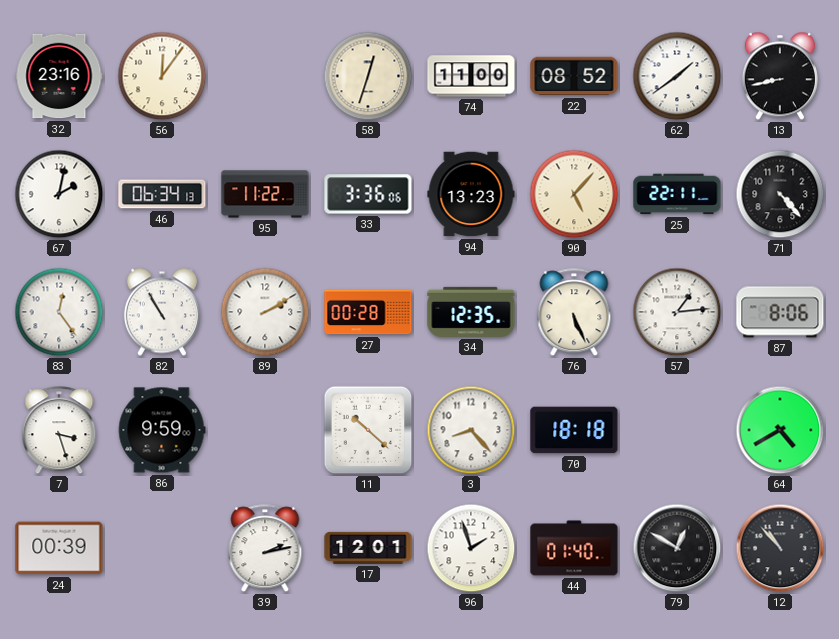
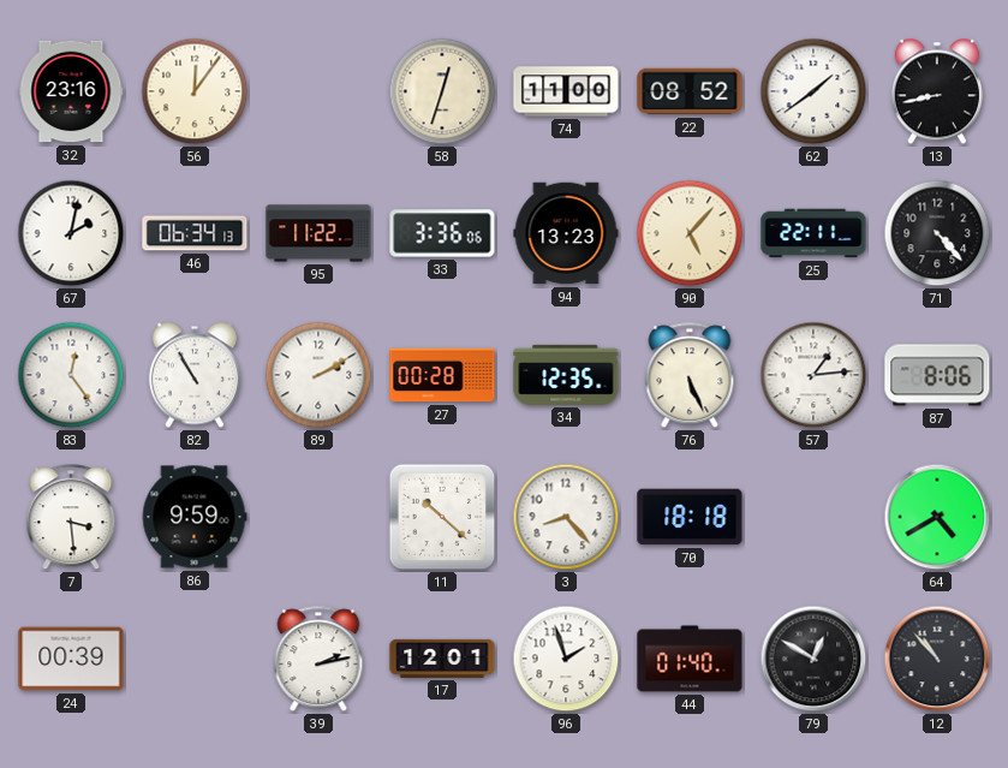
7: 3:27 -> 3:29 (71, 518)
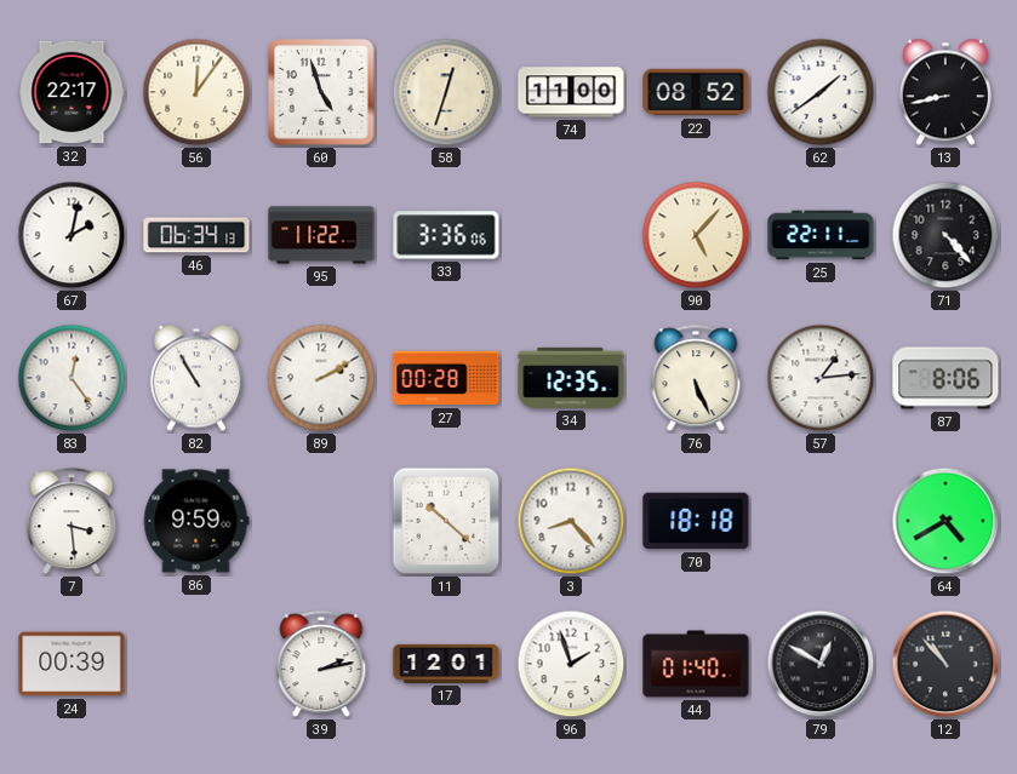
32: 23:16 -> 22:17 (72, 92)
60: none -> 4:57 (321, 92)
94: 13:23 -> none (566, 233)
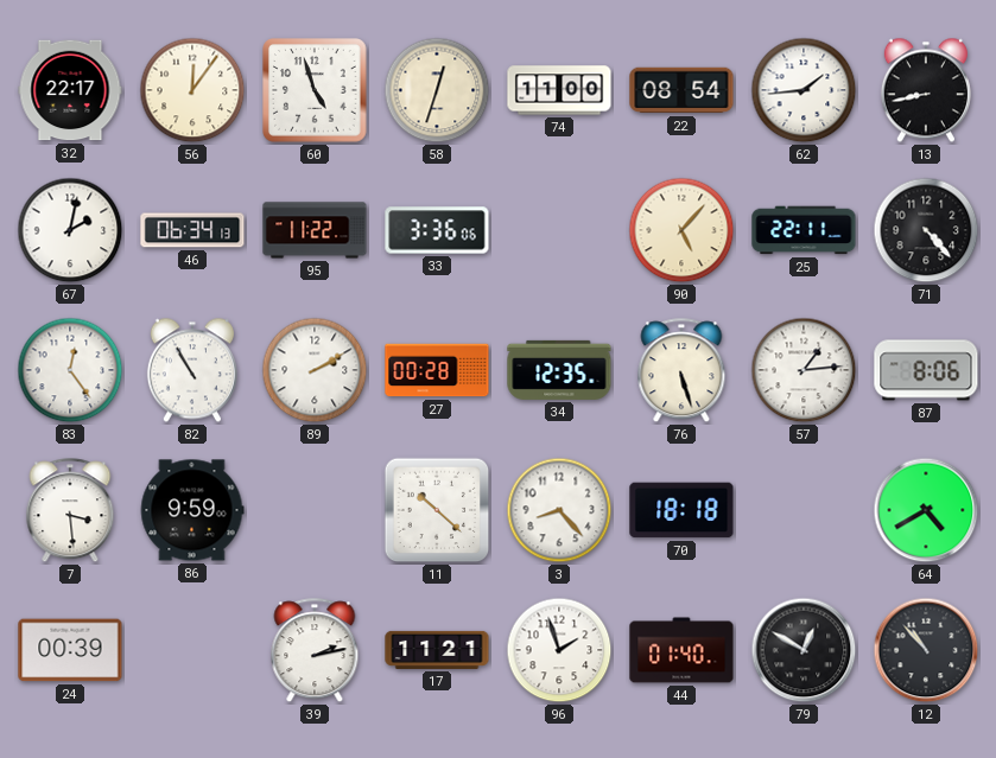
22: 08:52 -> 08:54 (681, 90)
62: 1:39 -> 1:44 (804, 90)
76: 5:26 -> 5:27 (681, 371)
17: 12:01 -> 11:21 (437, 650)
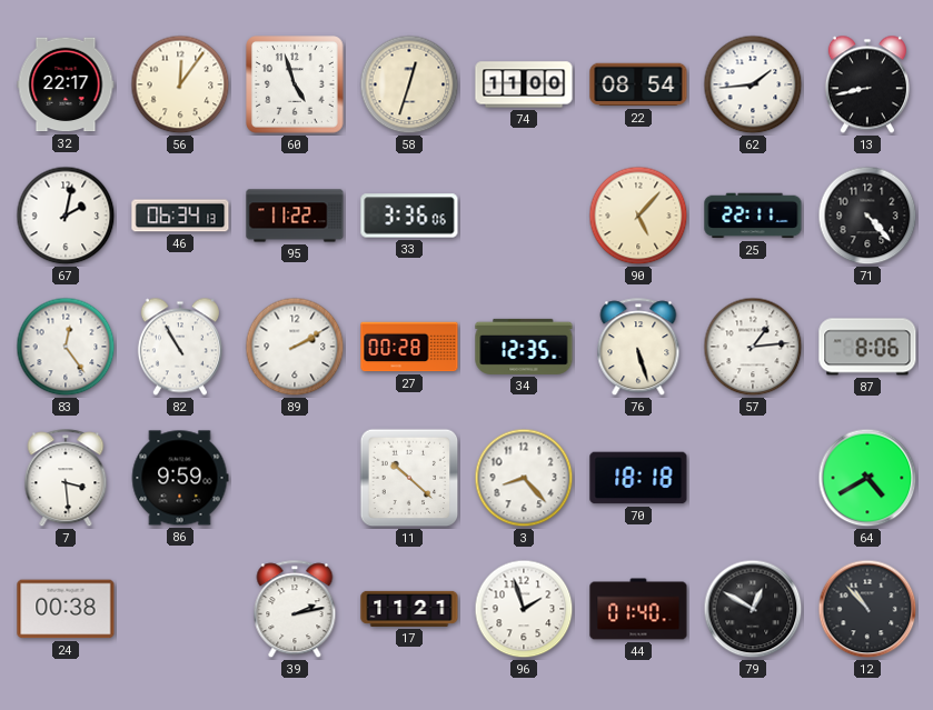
24: 00:39 -> 00:38 (66, 609)
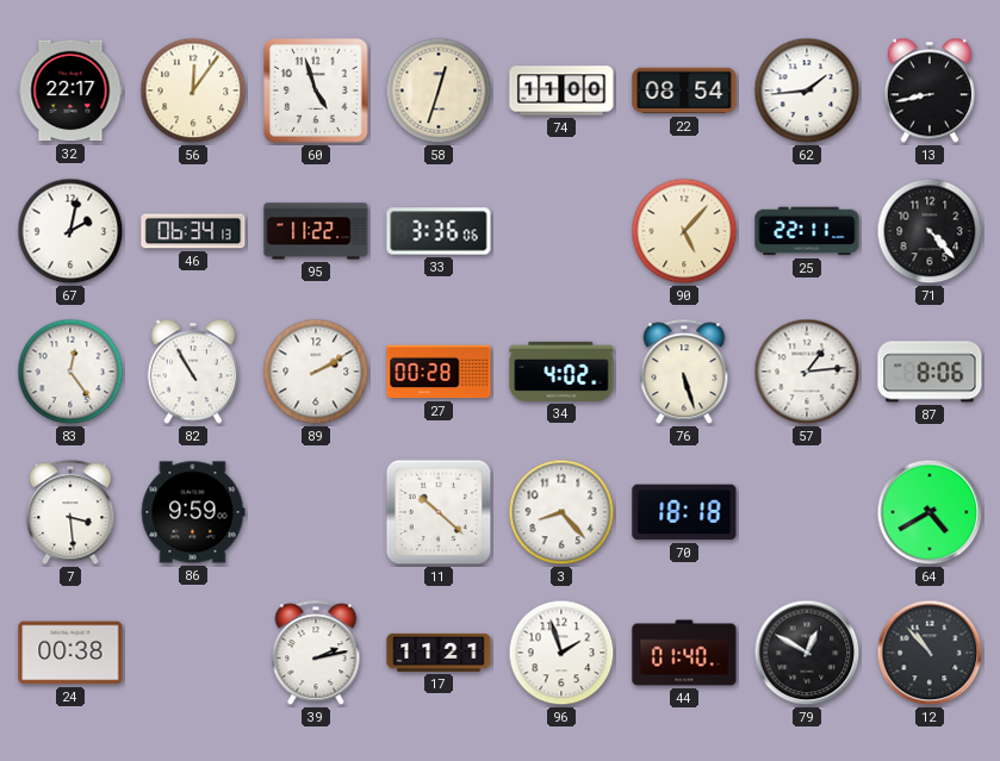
34: 12:35 -> 4:02 (561, 372)
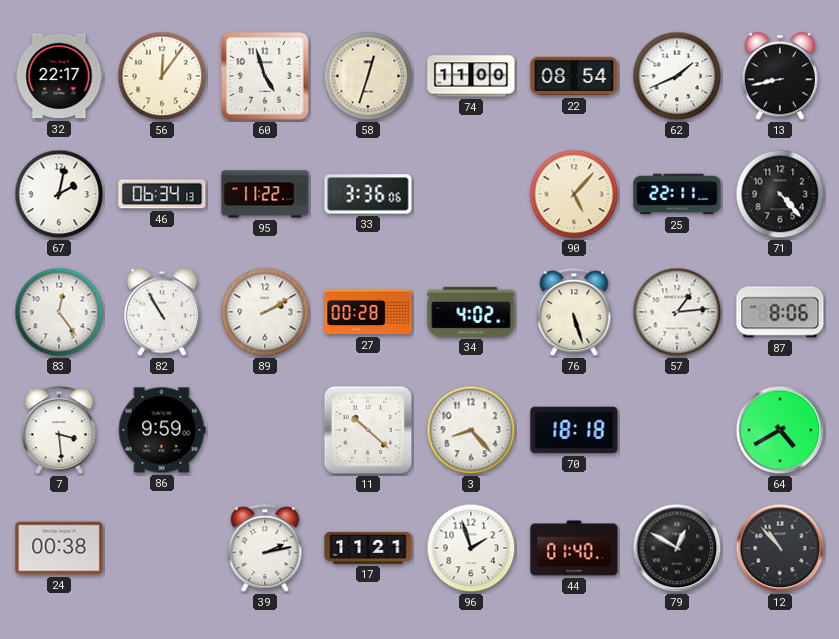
62: 1:44 -> 1:41 (677, 76)
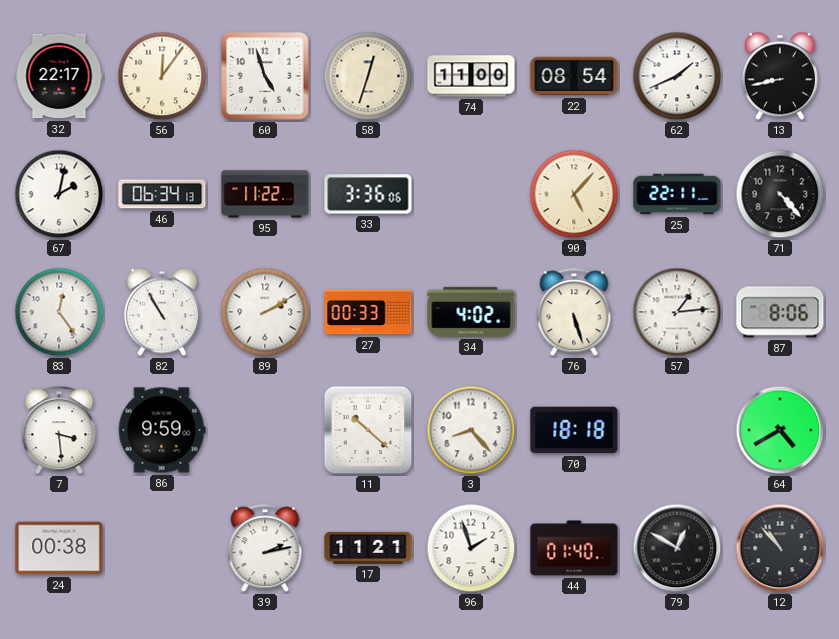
27: 00:28 -> 00:33 (368, 312)
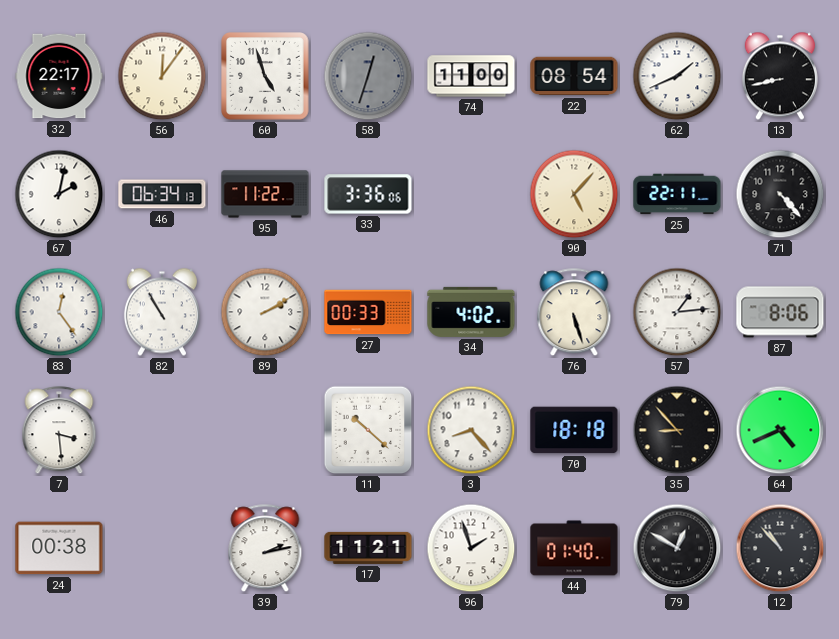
58 dial: cream -> grey (368, 76)
86: 9:59 -> none (162, 430)
35: none -> 8:53 (677, 430)
64: 4:40 -> 4:41 (780, 430)
